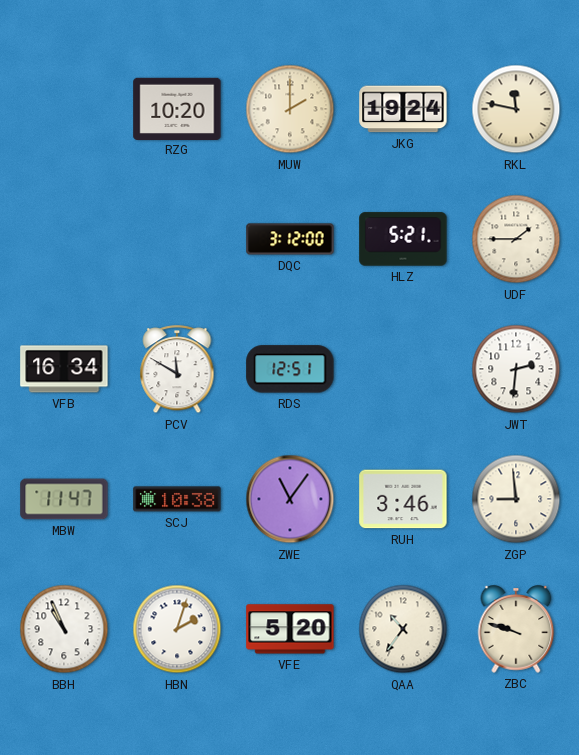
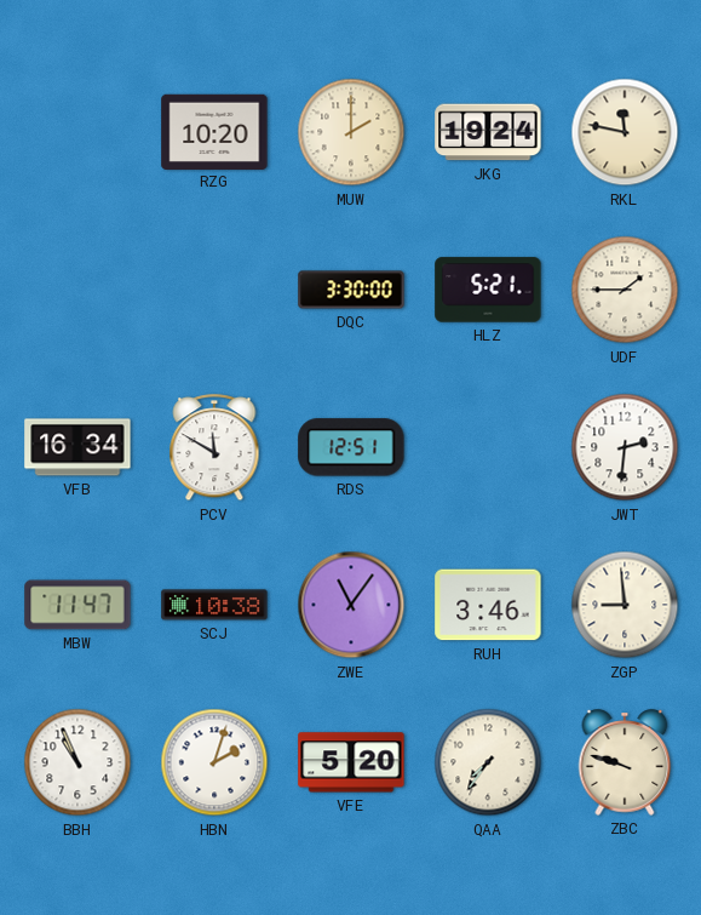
DQC: 3:12 -> 3:30 (351, 290)
QAA: 10:36 -> 7:36 (488, 762)
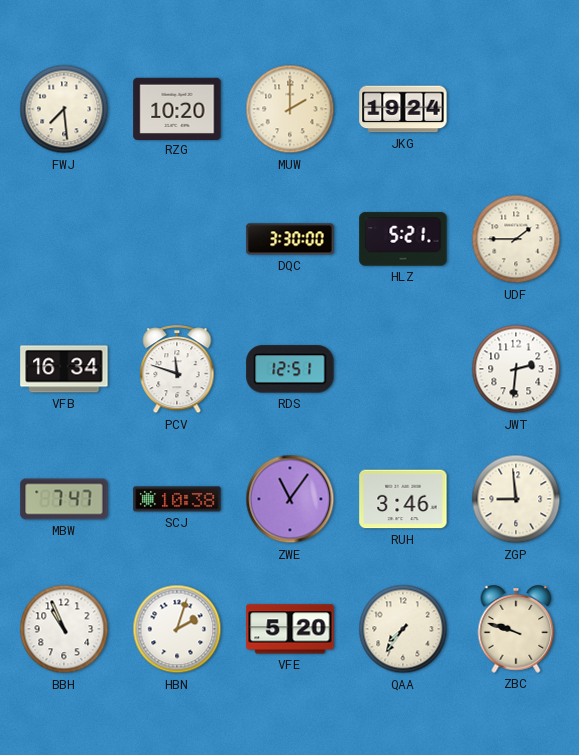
FWJ: none -> 7:29 (64, 109)
RKL: 11:47 -> none (625, 132)
PCV: 11:50 -> 11:48 (177, 370)
MBW: 11:47 -> 7:47 (64, 499)
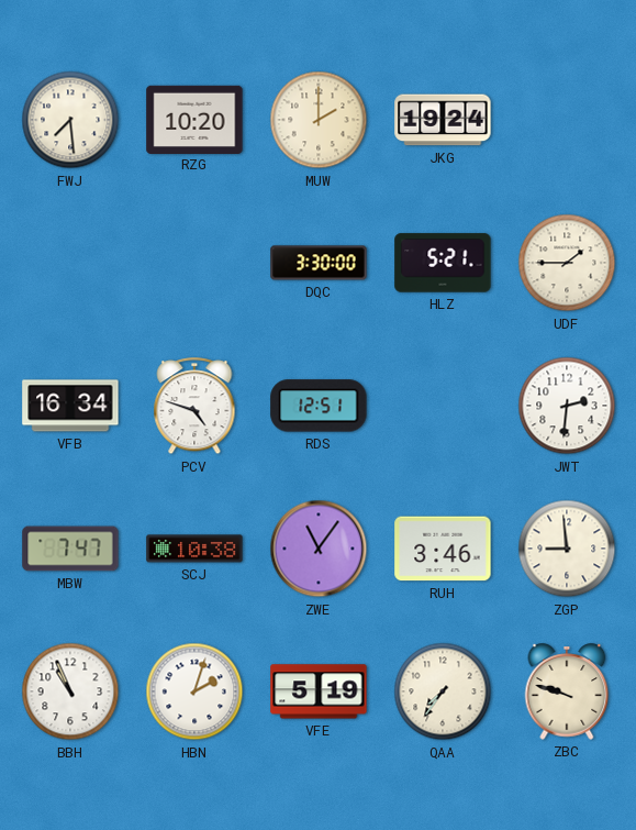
PCV: 11:48 -> 4:48 (194, 407)
VFE: 5:20 -> 5:19 (319, 691)
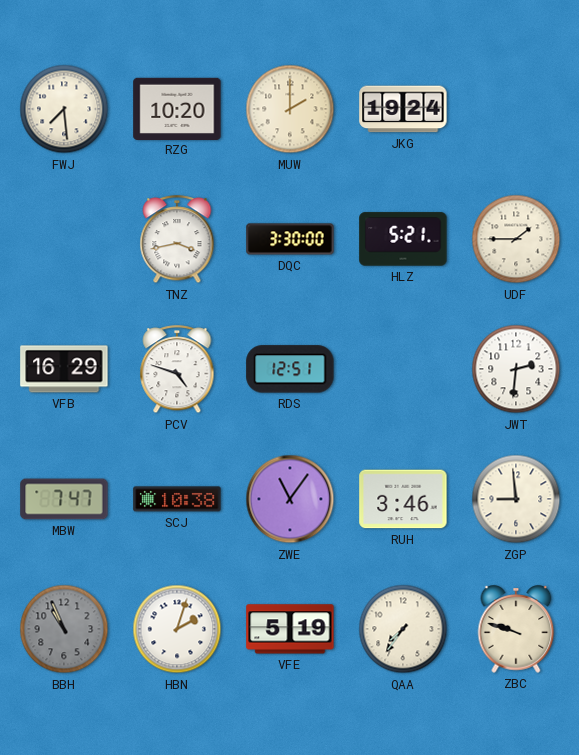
TNZ: none -> 3:43 (177, 240)
VFB: 16:34 -> 16:29 (64, 369)
BBH dial: white -> grey (64, 629)
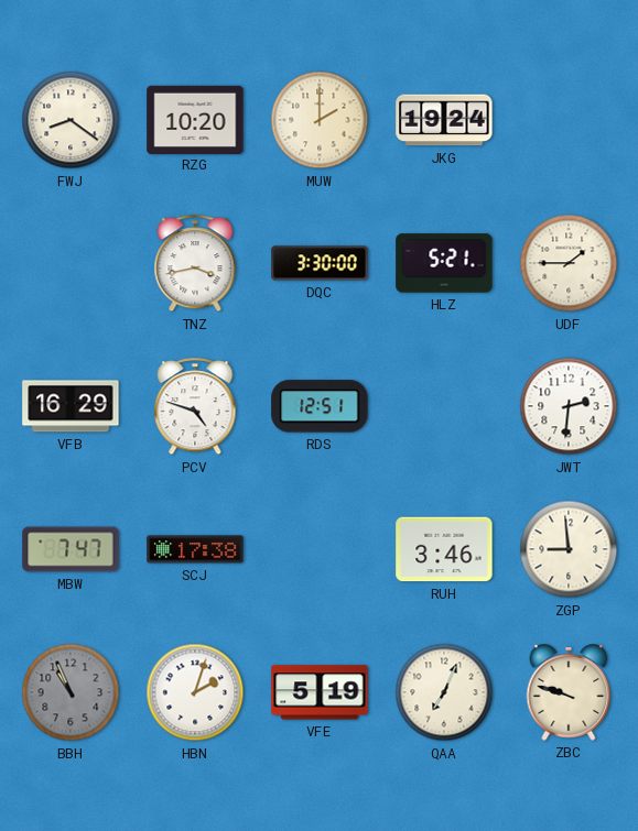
FWJ: 7:29 -> 8:21 (71, 120)
SCJ: 10:38 -> 17:38 (195, 549)
ZWE: 11:06 -> none (290, 499)
QAA: 7:36 -> 7:04 (444, 692)
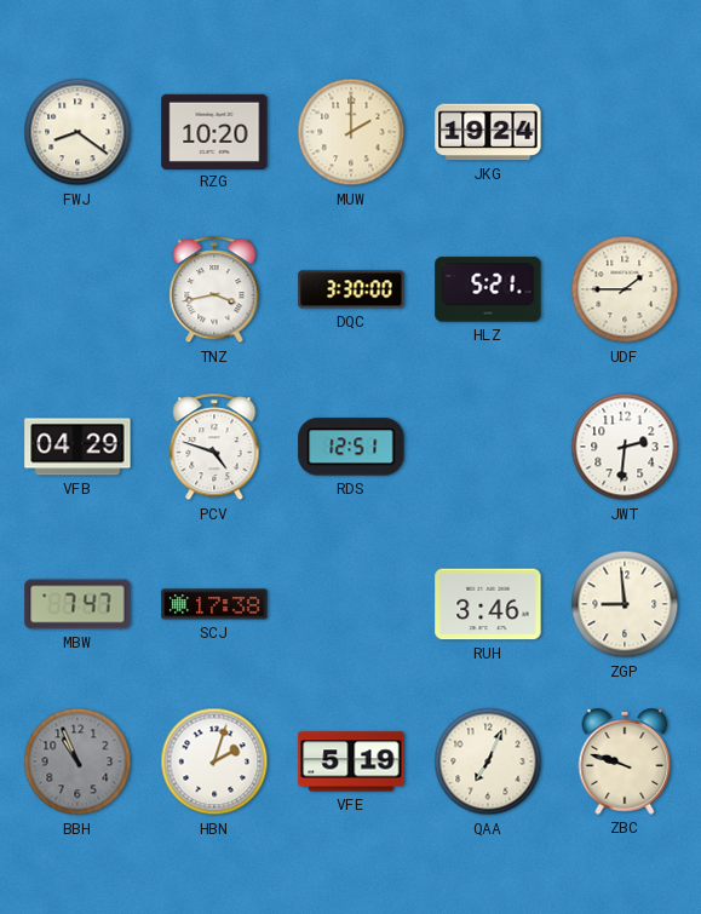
VFB: 16:29 -> 04:29 (77, 447)
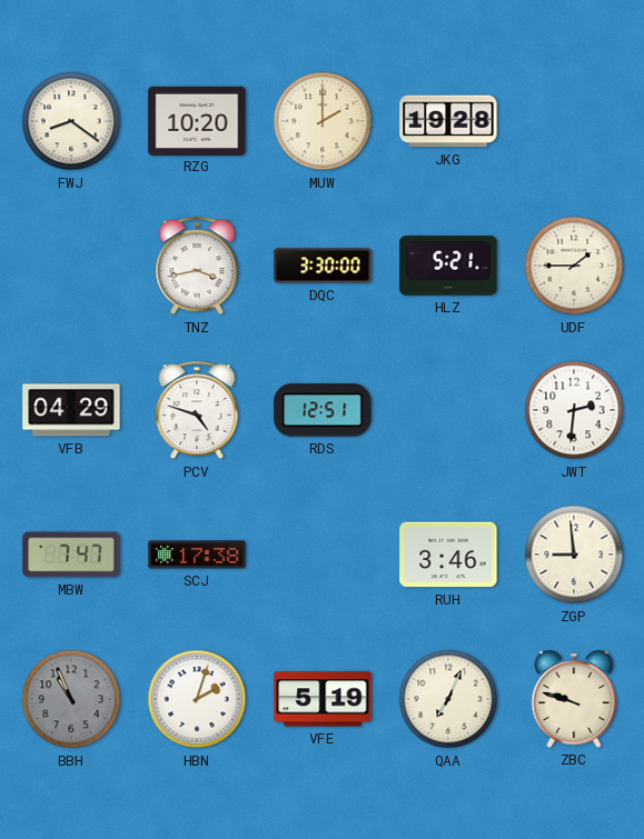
JKG: 19:24 -> 19:28 (448, 121)
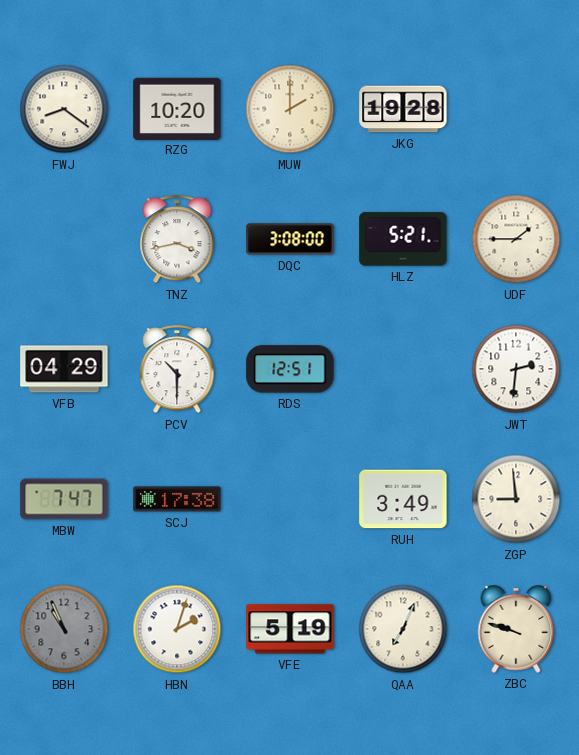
DQC: 3:30 -> 3:08 (290, 239)
PCV: 4:48 -> 10:30 (177, 370)
RUH: 3:46 -> 3:49 (403, 499)
